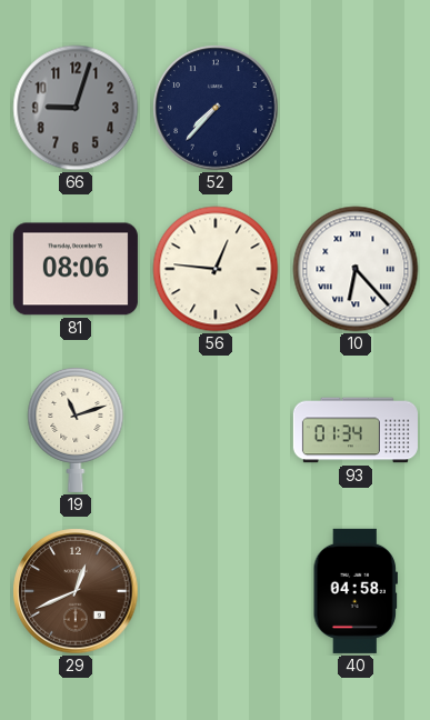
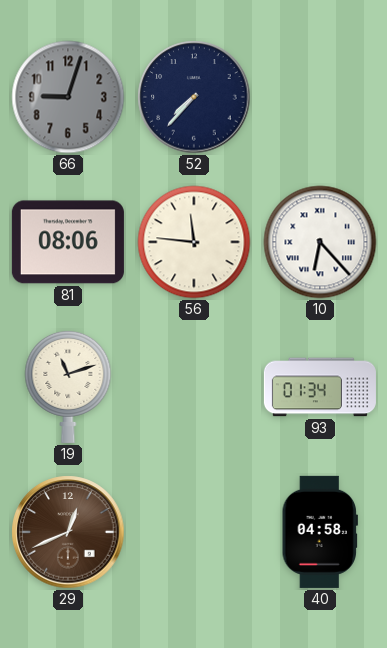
56: 12:46 -> 11:46 (194, 242)
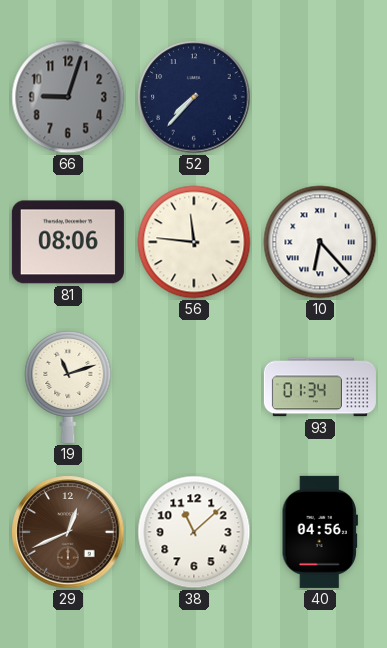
38: none -> 11:08 (194, 532)
40: 04:58 -> 04:56 (320, 532)
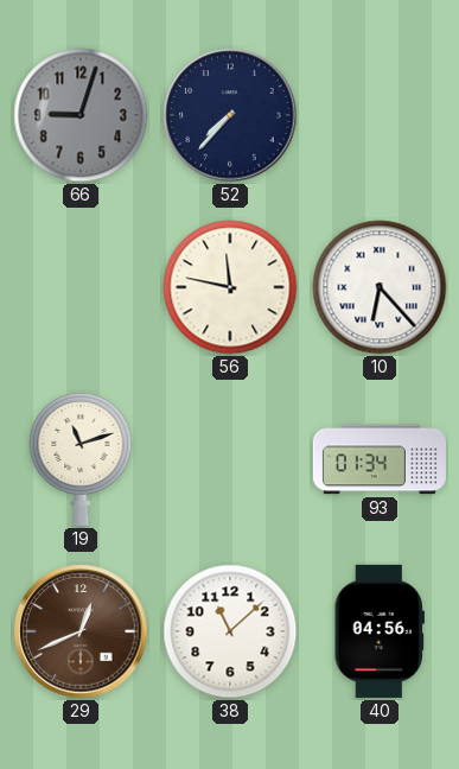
81: 08:06 -> none (68, 242)
56: 11:46 -> 11:47 (230, 287)
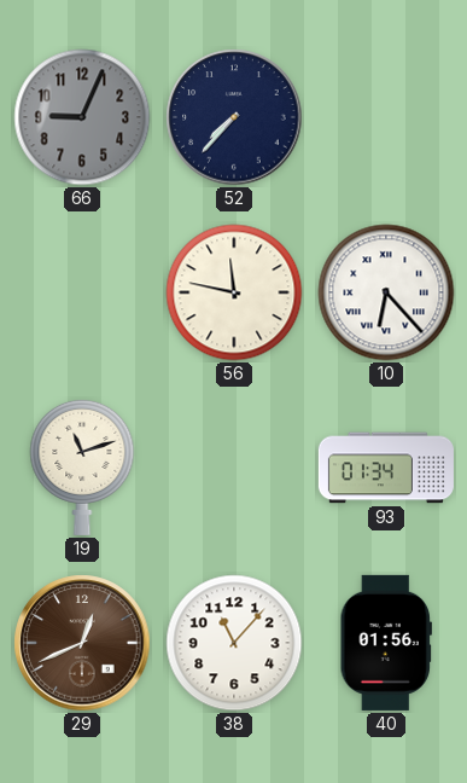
66: 9:03 -> 9:04 (82, 117)
38: 11:08 -> 11:07 (234, 643)
40: 04:56 -> 01:56 (386, 643)
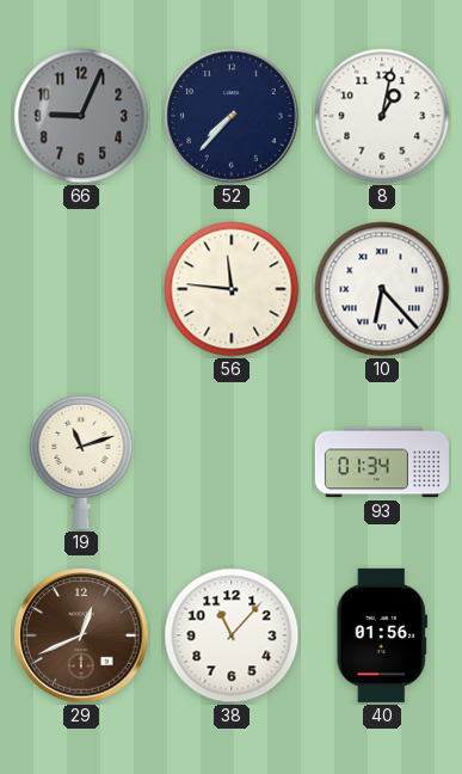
8: none -> 1:02 (382, 116)
56: 11:47 -> 11:46 (232, 289)
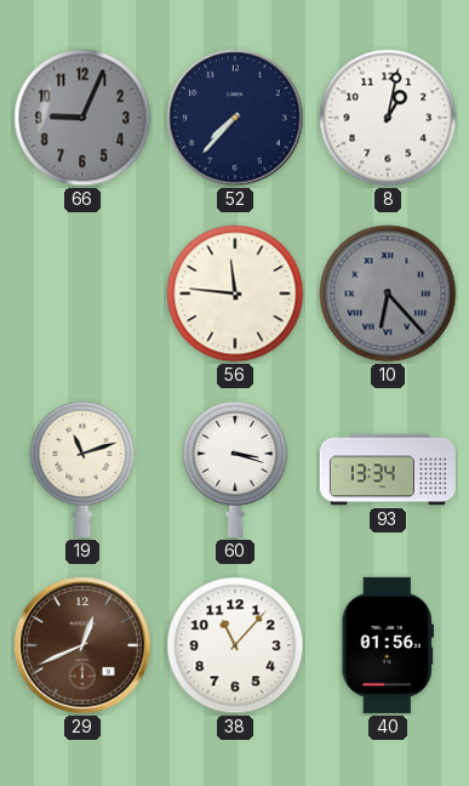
10 dial: white -> grey (388, 294)
60: none -> 3:18 (235, 468)
93: 01:34 -> 13:34 (388, 469)
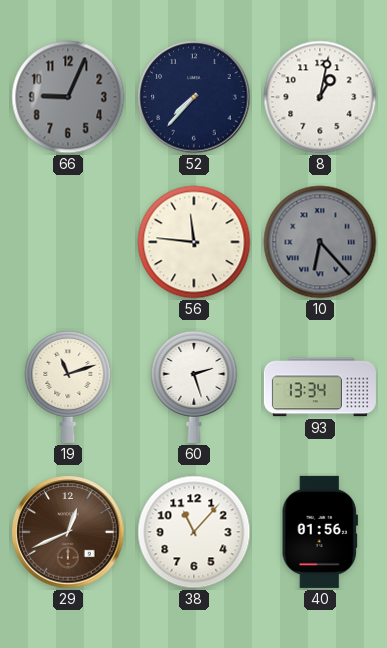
60: 3:18 -> 2:27 (194, 386)
